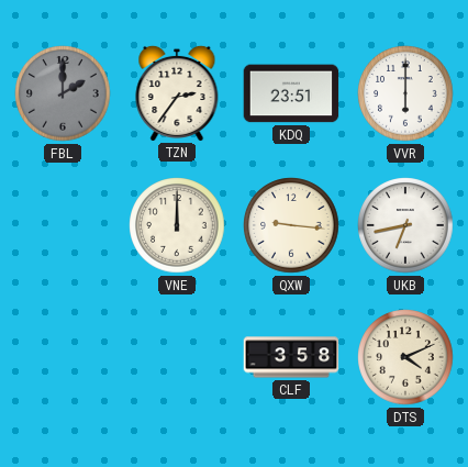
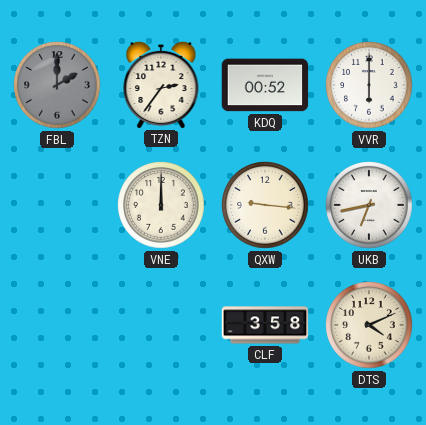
KDQ: 23:51 -> 00:52 (265, 85)
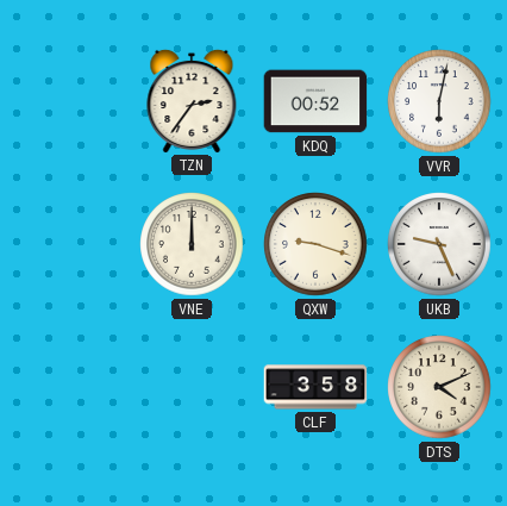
FBL: 2:00 -> none (57, 85)
VVR: 6:00 -> 6:02 (439, 101)
QXW: 9:16 -> 9:18 (315, 244)
UKB: 6:43 -> 9:26 (439, 244)
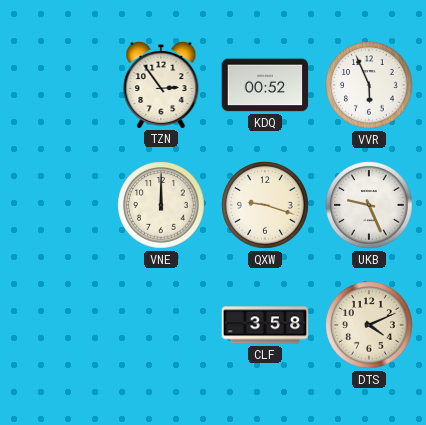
TZN: 2:36 -> 2:54 (161, 84)
VVR: 6:02 -> 5:56 (369, 85)
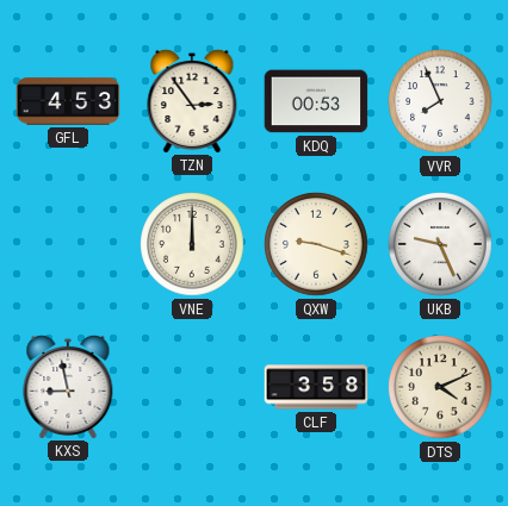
GFL: none -> 4:53 (68, 101)
KDQ: 00:52 -> 00:53 (316, 101)
VVR: 5:56 -> 7:56 (440, 101)
KXS: none -> 8:58 (68, 386)
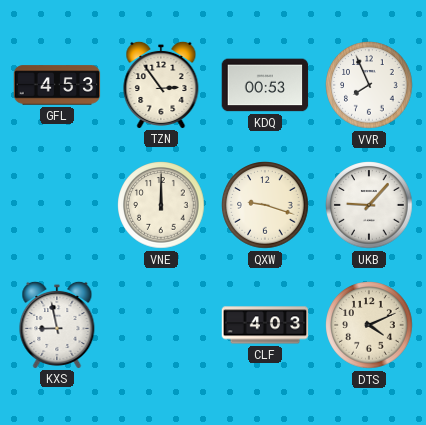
UKB: 9:26 -> 9:07 (369, 205)
CLF: 3:58 -> 4:03 (265, 325)
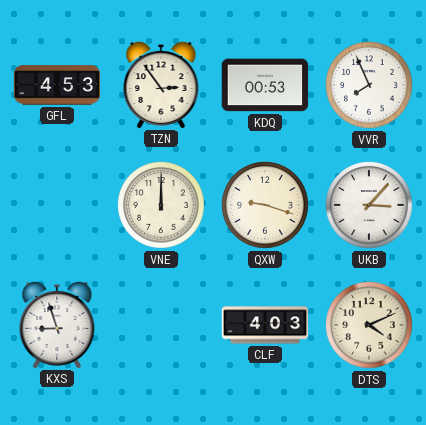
UKB: 9:07 -> 3:07 (369, 205)
KXS: 8:58 -> 8:57 (57, 324)
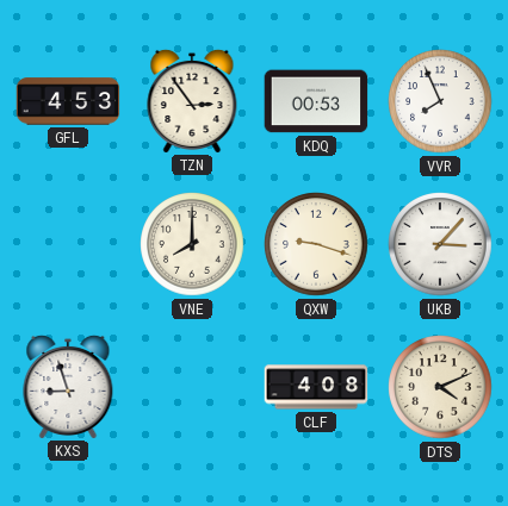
VNE: 12:00 -> 8:00 (192, 244)
CLF: 4:03 -> 4:08 (316, 387)
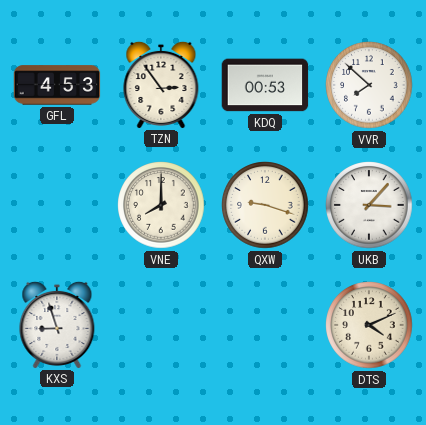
VVR: 7:56 -> 7:52 (369, 85)
CLF: 4:08 -> none (316, 387)
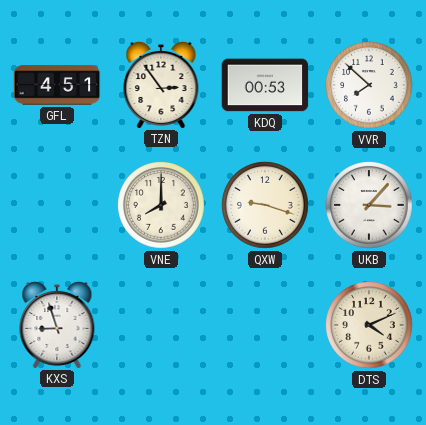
GFL: 4:53 -> 4:51 (57, 85)
